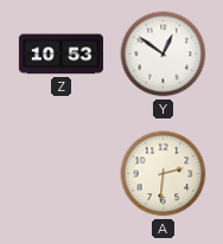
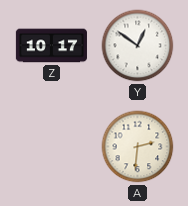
Z: 10:53 -> 10:17 (51, 46)
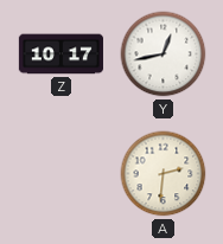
Y: 12:51 -> 12:43 (164, 54)
